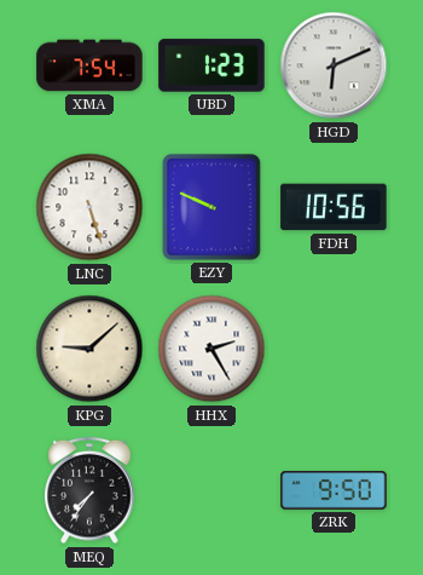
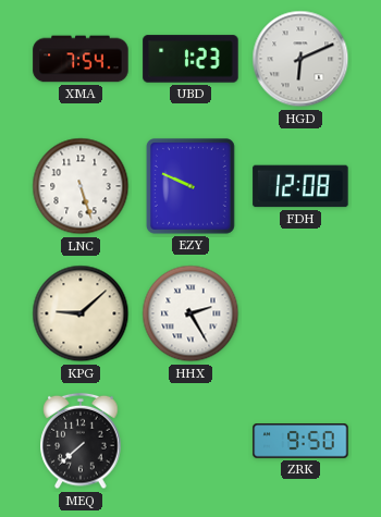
FDH: 10:56 -> 12:08 (300, 186)
MEQ: 7:36 -> 7:38 (81, 441)
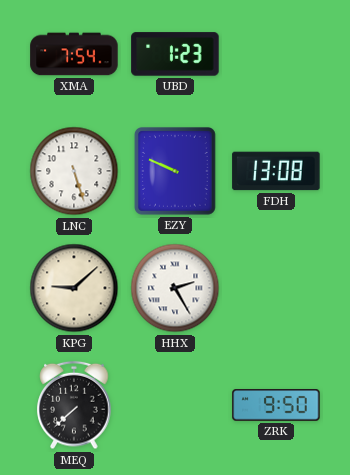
HGD: 6:11 -> none (300, 59)
FDH: 12:08 -> 13:08 (276, 171)
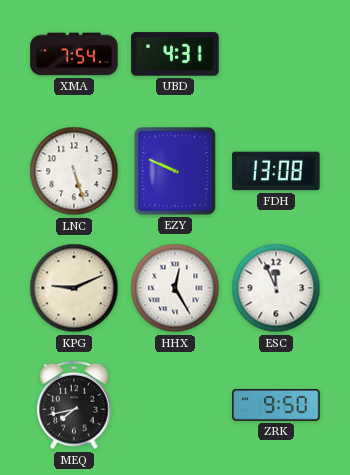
UBD: 1:23 -> 4:31 (175, 54)
KPG: 9:08 -> 9:11 (74, 288)
HHX: 2:25 -> 12:25 (175, 288)
ESC: none -> 11:56 (276, 288)
MEQ: 7:38 -> 7:43 (74, 405)
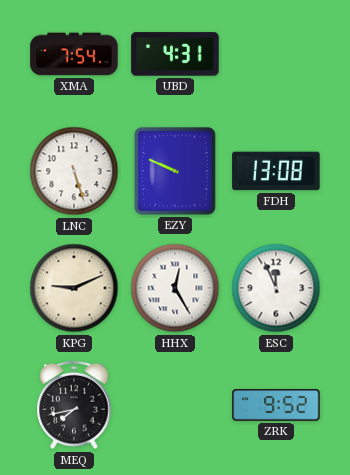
ZRK: 9:50 -> 9:52 (276, 405)
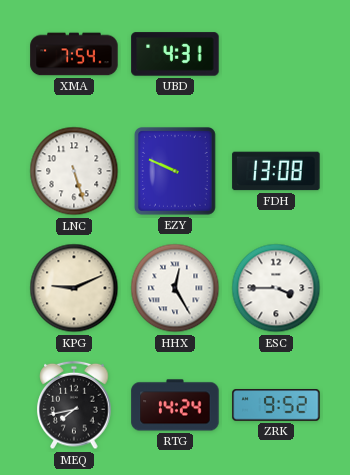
ESC: 11:56 -> 3:45 (276, 288)
RTG: none -> 14:24 (175, 405)
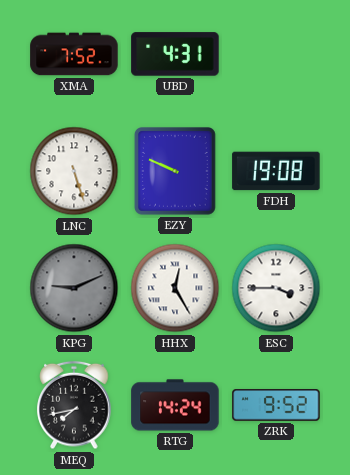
XMA: 7:54 -> 7:52 (74, 54)
FDH: 13:08 -> 19:08 (276, 171)
KPG dial: cream -> grey (74, 288)
